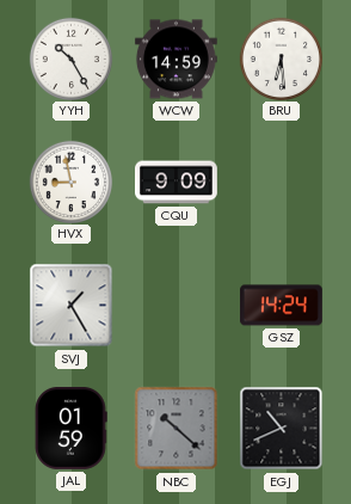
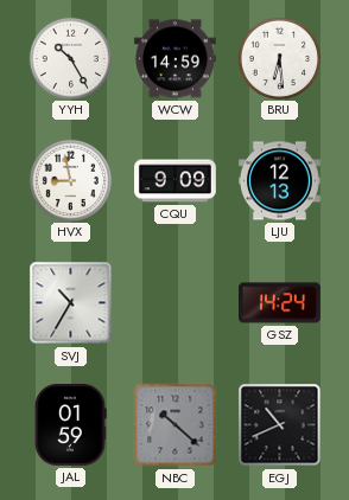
LJU: none -> 12:13 (280, 181)
SVJ: 1:25 -> 10:35 (71, 303)
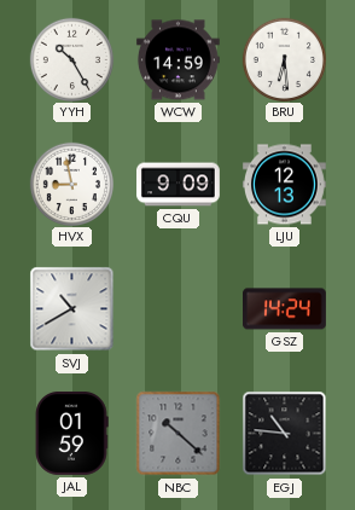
SVJ: 10:35 -> 10:40 (72, 309)
EGJ: 10:41 -> 10:46 (285, 434)
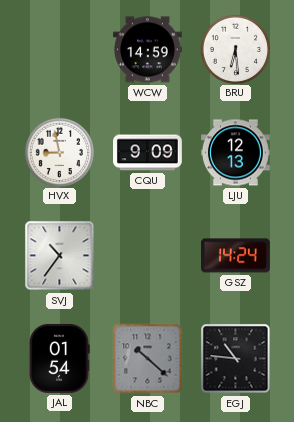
YYH: 10:25 -> none (71, 59)
SVJ: 10:40 -> 10:36 (60, 256)
JAL: 01:59 -> 01:54 (59, 358)
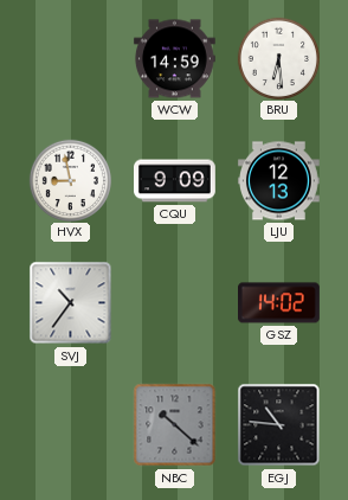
GSZ: 14:24 -> 14:02 (279, 303)
JAL: 01:54 -> none (59, 358)
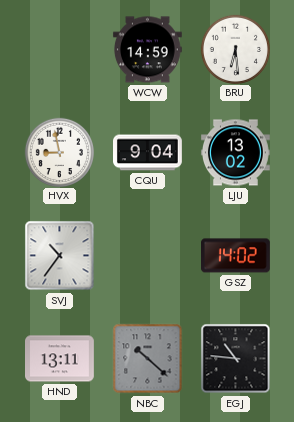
CQU: 9:09 -> 9:04 (148, 153)
LJU: 12:13 -> 13:02 (236, 153)
HND: none -> 13:11 (60, 359)
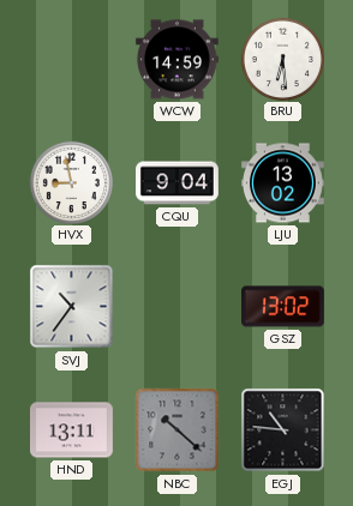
GSZ: 14:02 -> 13:02 (283, 307)
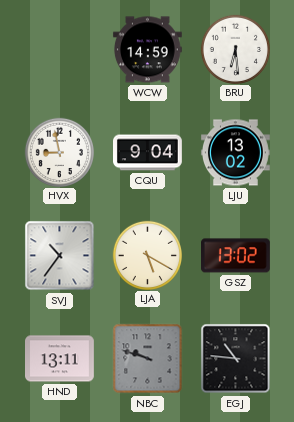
LJA: none -> 5:20 (147, 255)
NBC: 10:22 -> 9:48 (148, 359)
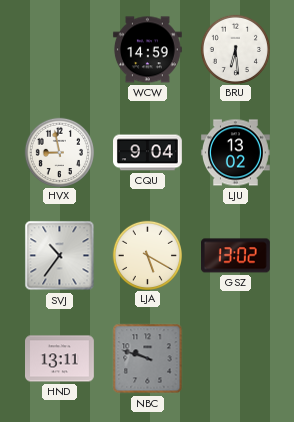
EGJ: 10:46 -> none (236, 359)
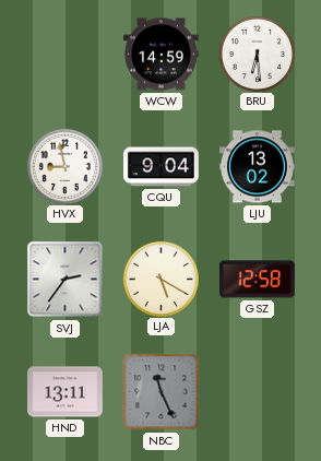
SVJ: 10:36 -> 2:36 (66, 280)
GSZ: 13:02 -> 12:58 (258, 280)
NBC: 9:48 -> 11:26 (162, 392)
